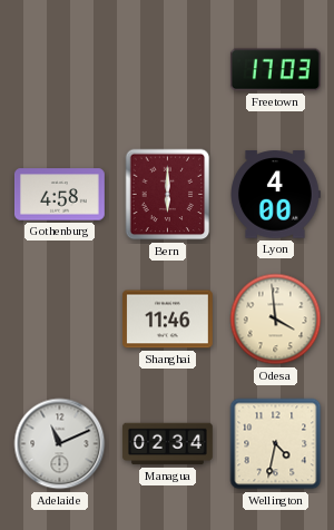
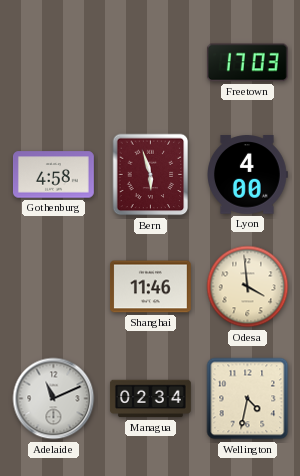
Bern: 6:00 -> 5:57 (151, 175)
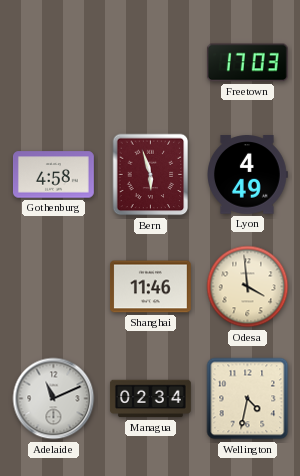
Lyon: 4:00 -> 4:49 (248, 175)
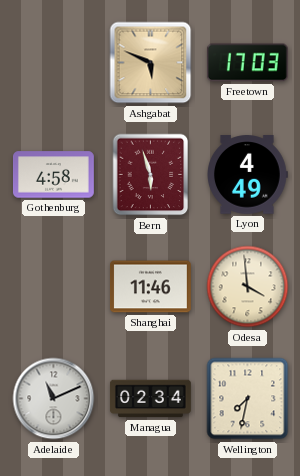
Ashgabat: none -> 5:49 (151, 63)
Wellington: 4:32 -> 7:32 (248, 399)
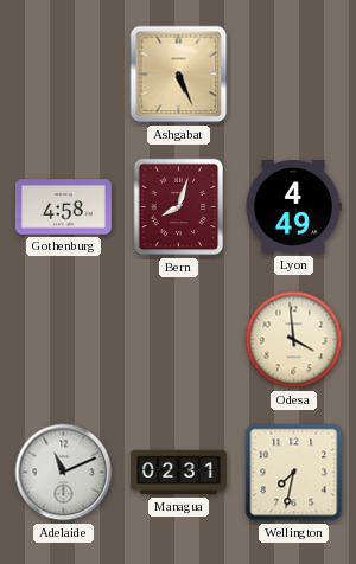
Ashgabat: 5:49 -> 5:26 (179, 75)
Freetown: 17:03 -> none (247, 63)
Bern: 5:57 -> 8:03 (179, 207)
Shanghai: 11:46 -> none (150, 287)
Managua: 02:34 -> 02:31 (179, 473)
